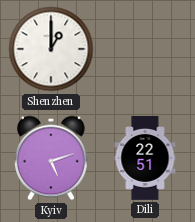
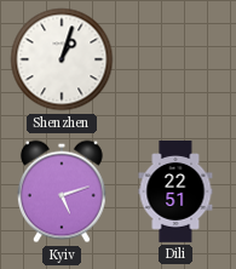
Shenzhen: 1:00 -> 1:03 (62, 59)
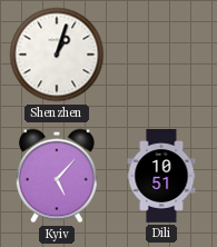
Kyiv: 5:12 -> 5:07 (57, 176)
Dili: 22:51 -> 10:51 (161, 177)
